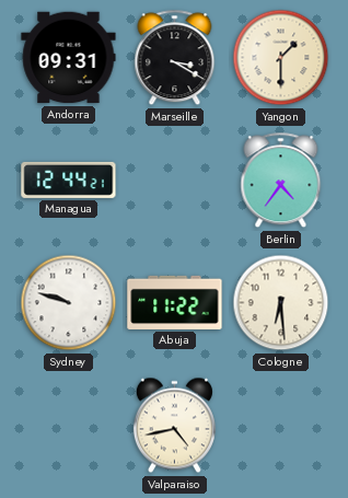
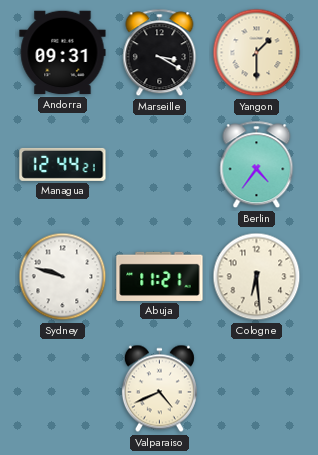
Abuja: 11:22 -> 11:21 (160, 276)
Valparaiso: 4:43 -> 4:41 (159, 389)
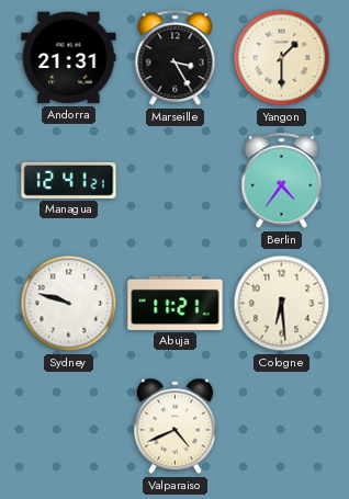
Andorra: 09:31 -> 21:31 (69, 58)
Marseille: 3:20 -> 3:25 (176, 58)
Managua: 12:44 -> 12:41 (69, 180)
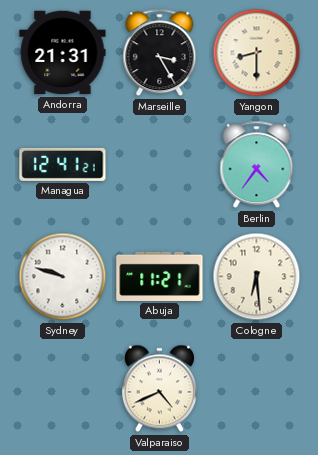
Yangon: 1:30 -> 8:30 (257, 53)
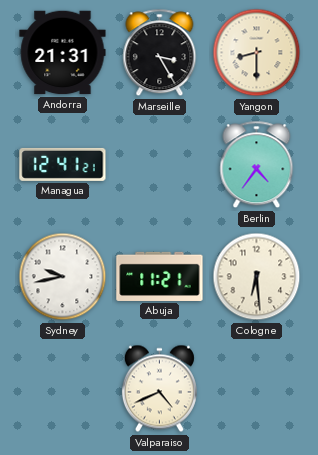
Sydney: 9:48 -> 9:43 (63, 277)
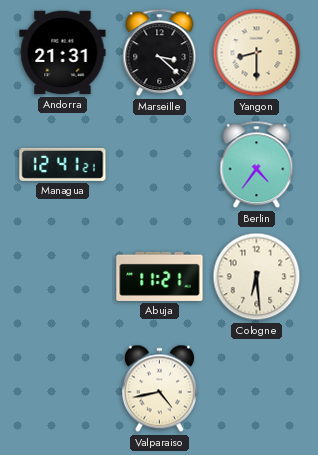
Marseille: 3:25 -> 3:22 (160, 53)
Sydney: 9:43 -> none (63, 277)
Valparaiso: 4:41 -> 4:43 (159, 389)
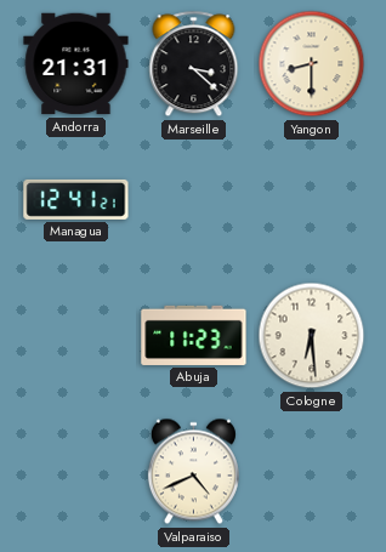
Berlin: 4:36 -> none (257, 165)
Abuja: 11:21 -> 11:23 (194, 335)
Valparaiso: 4:43 -> 4:41 (193, 472)
